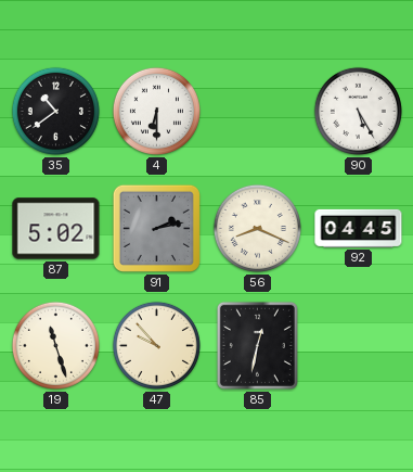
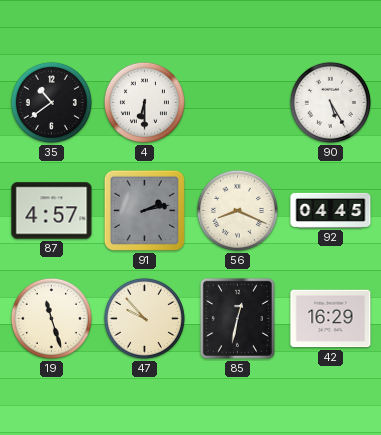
87: 5:02 -> 4:57 (52, 211)
42: none -> 16:29 (331, 319)
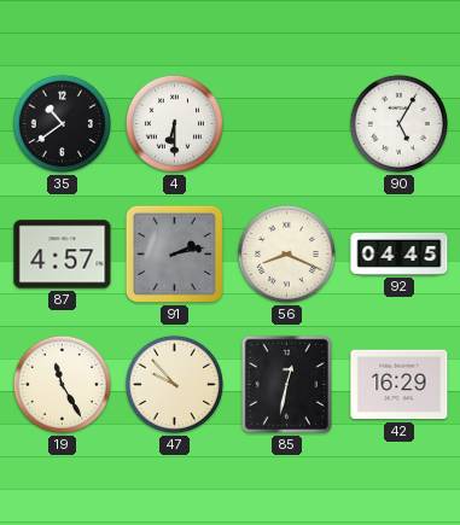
90: 5:25 -> 5:05 (398, 123)
19: 11:27 -> 11:25 (62, 384)
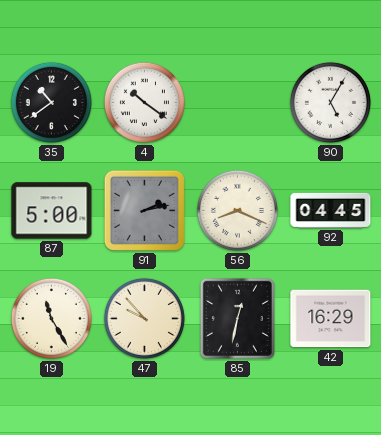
4: 6:30 -> 10:21 (144, 102)
87: 4:57 -> 5:00 (52, 211)
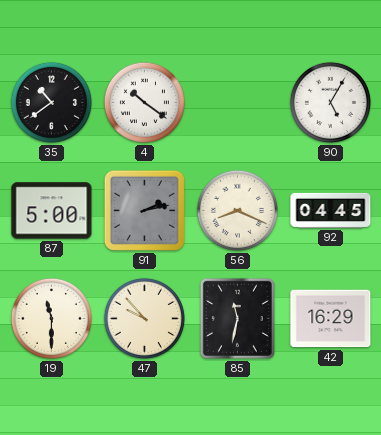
19: 11:25 -> 11:30 (51, 318)
85: 12:32 -> 11:32 (237, 318)
